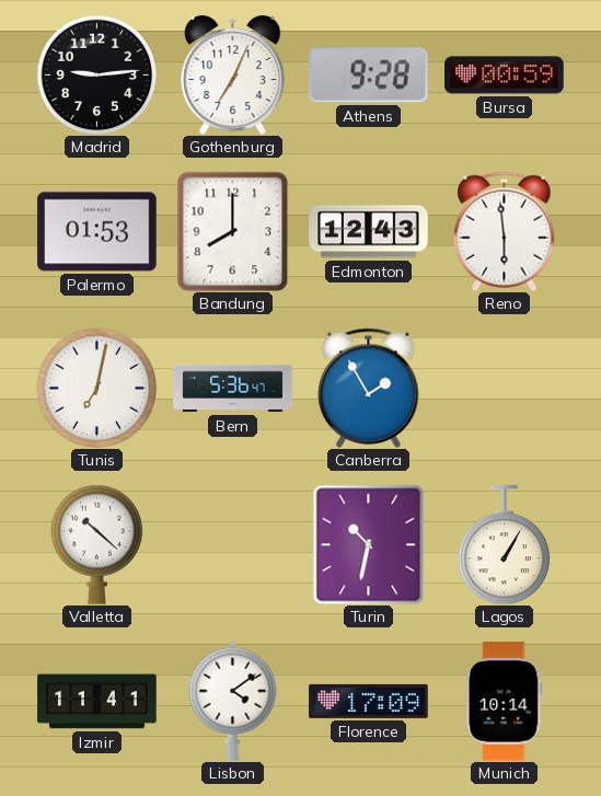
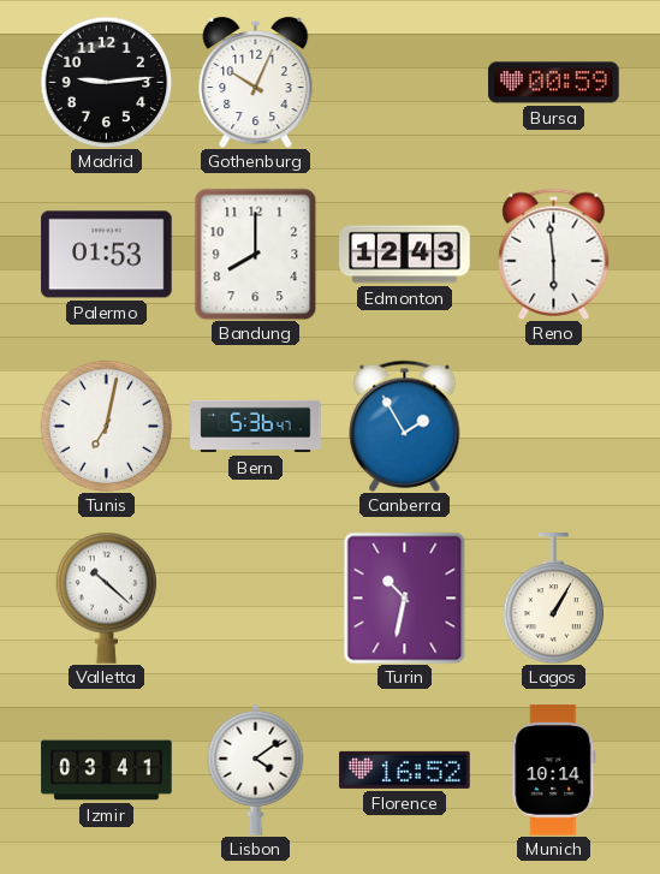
Gothenburg: 7:04 -> 10:04 (256, 82)
Athens: 9:28 -> none (369, 76)
Izmir: 11:41 -> 03:41 (107, 771)
Florence: 17:09 -> 16:52 (405, 769)
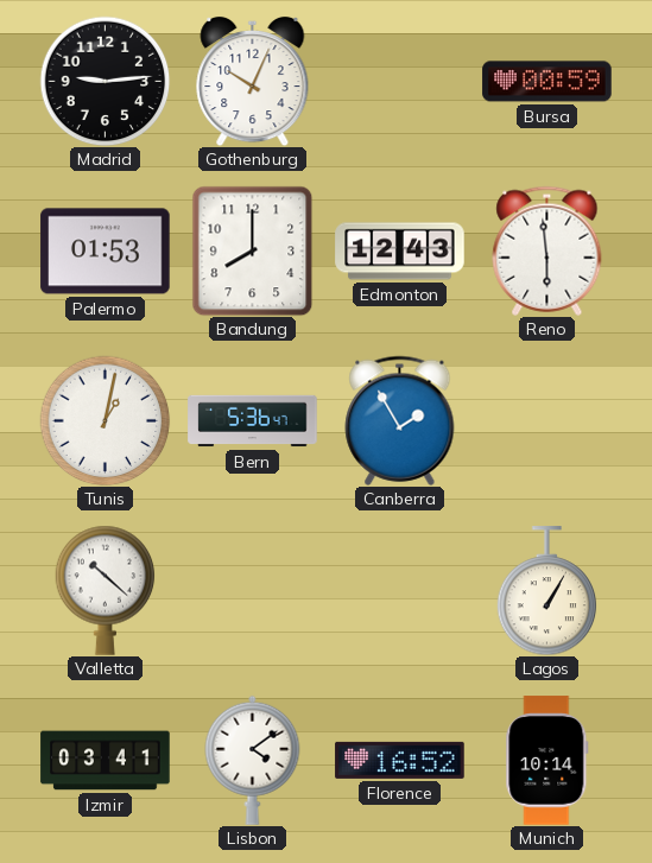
Tunis: 7:02 -> 1:02 (105, 420)
Turin: 10:32 -> none (405, 597)
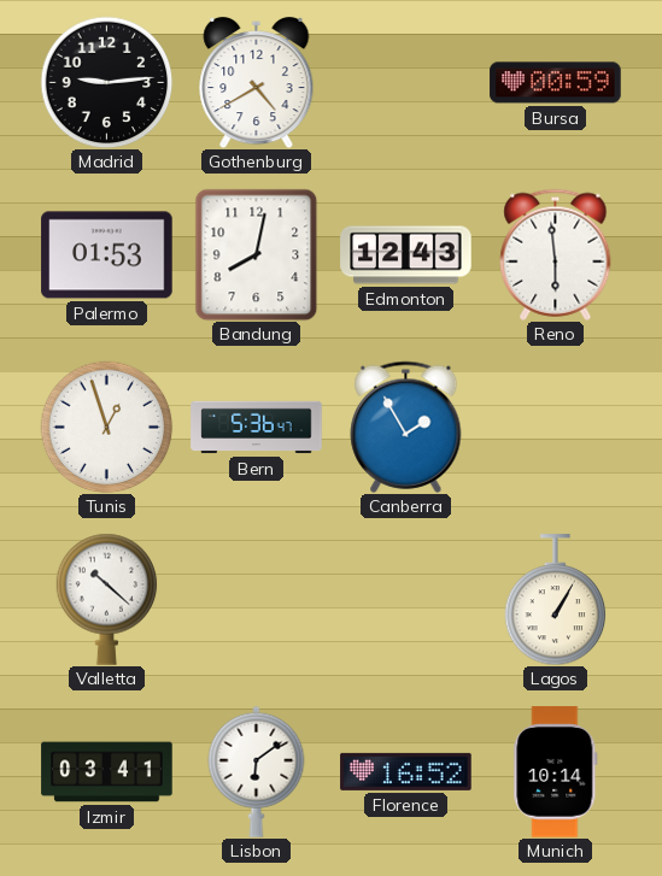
Gothenburg: 10:04 -> 4:40 (257, 82)
Bandung: 8:00 -> 8:02 (257, 254)
Tunis: 1:02 -> 12:57 (106, 427)
Lisbon: 4:09 -> 6:09 (257, 771)
